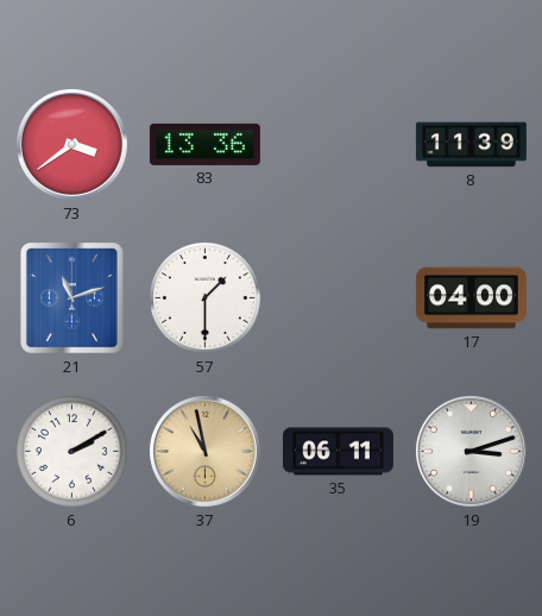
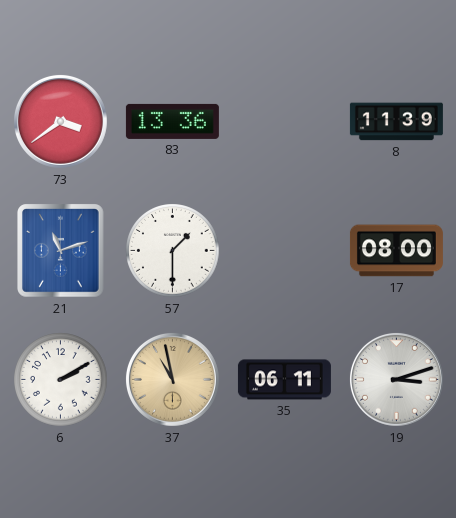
17: 04:00 -> 08:00 (396, 251)
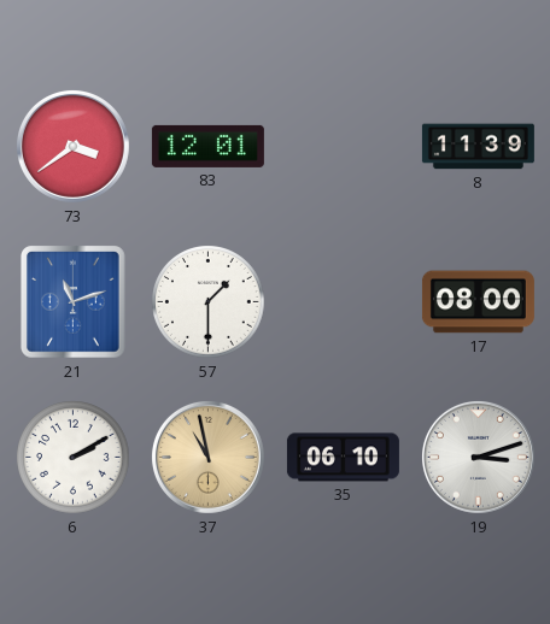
83: 13:36 -> 12:01 (207, 146)
35: 06:11 -> 06:10 (343, 458)
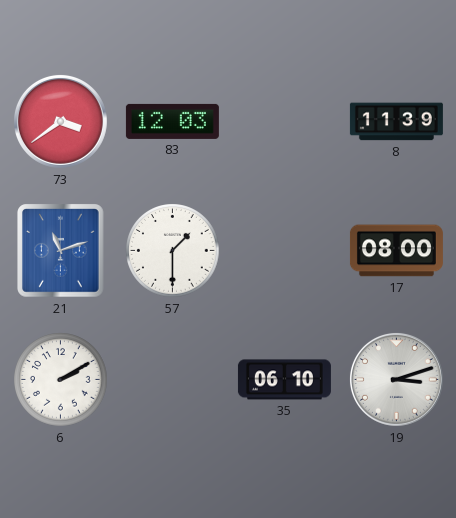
83: 12:01 -> 12:03 (172, 121)
37: 10:58 -> none (207, 457)
